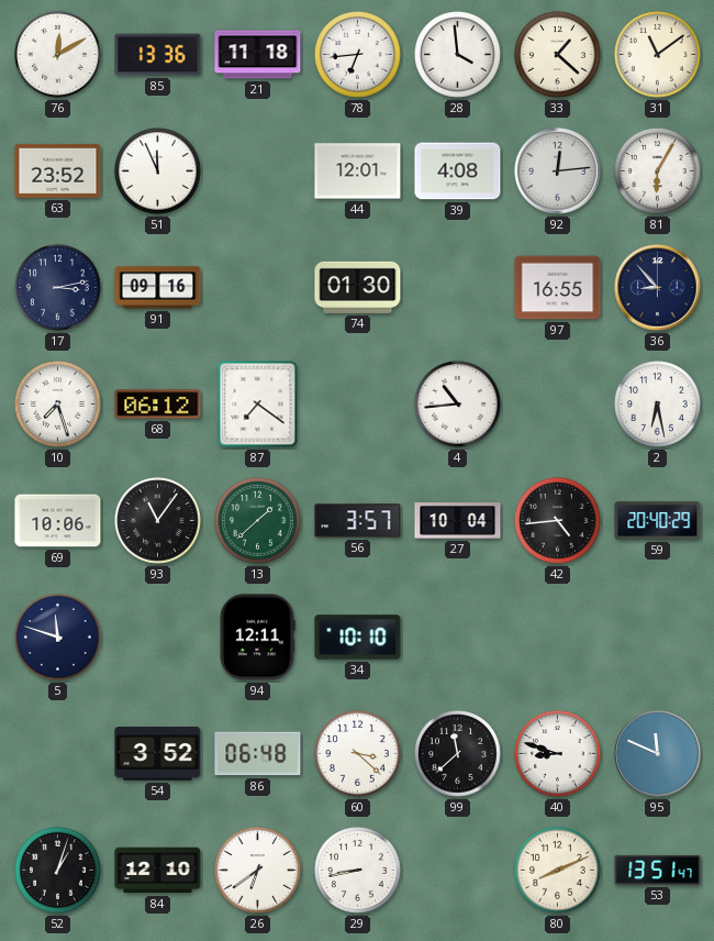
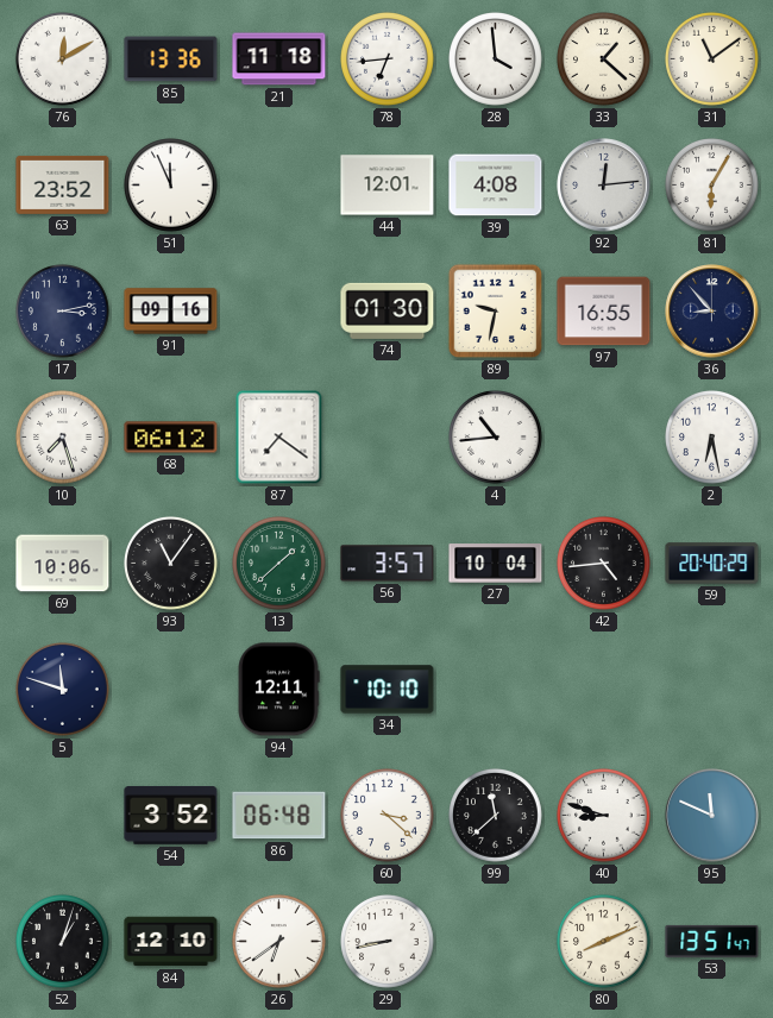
89: none -> 9:32 (496, 312)
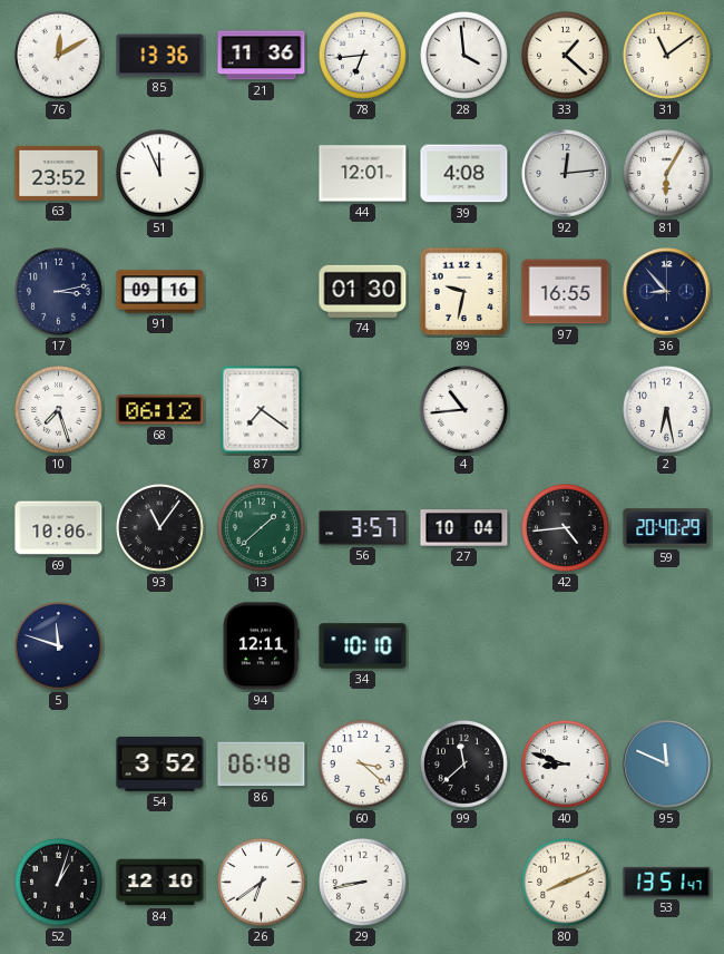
21: 11:18 -> 11:36 (262, 56)
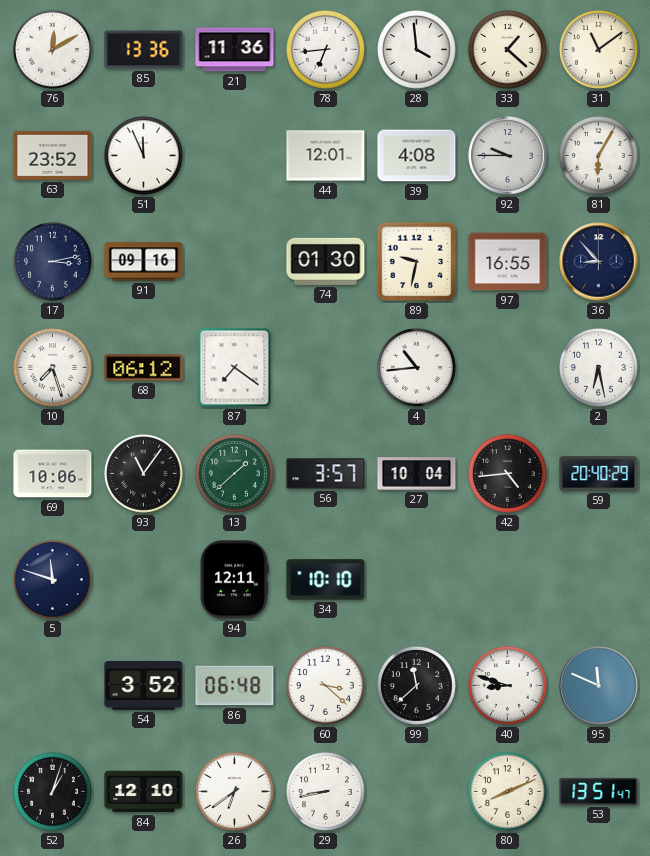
92: 12:14 -> 9:45 (508, 156)
